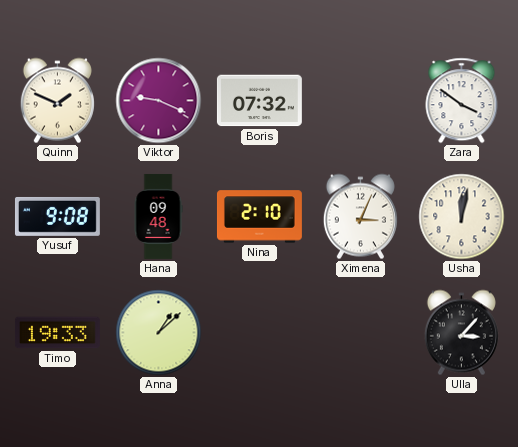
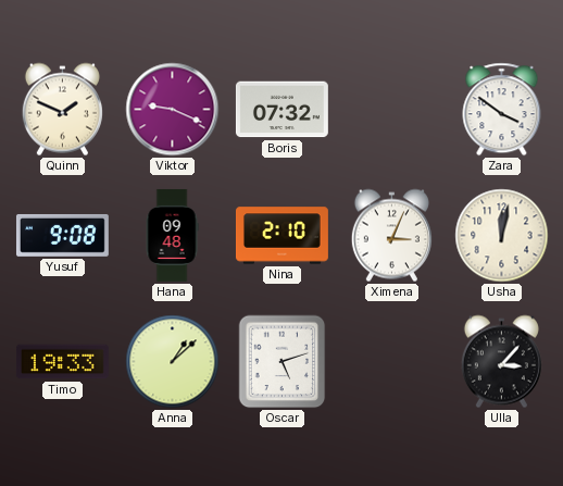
Oscar: none -> 5:12 (283, 362)
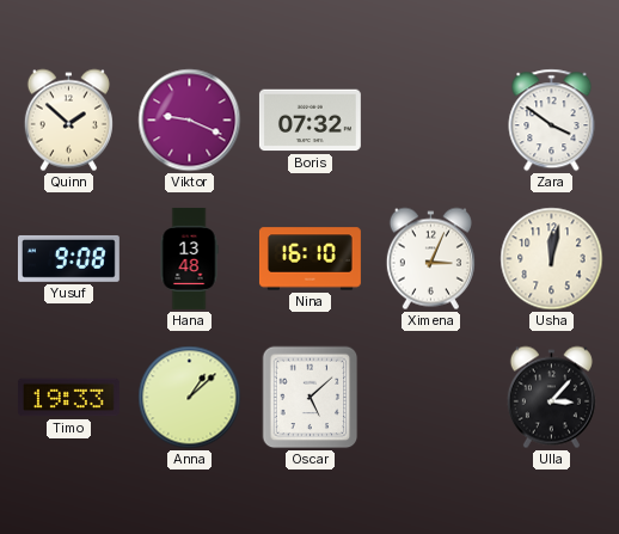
Quinn: 1:49 -> 1:52 (68, 121)
Hana: 09:48 -> 13:48 (189, 258)
Nina: 2:10 -> 16:10 (311, 259)
Oscar: 5:12 -> 5:08 (311, 398)
